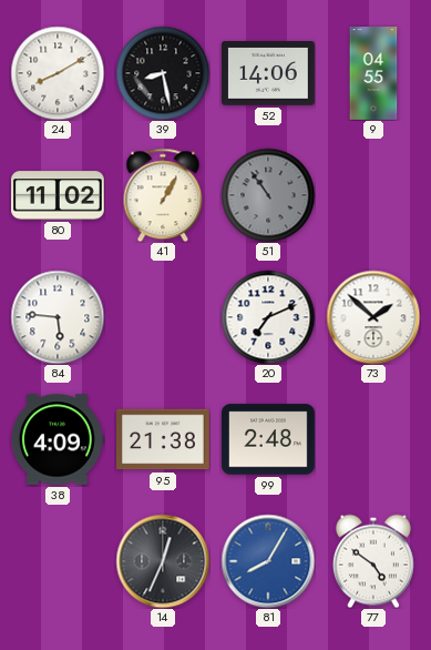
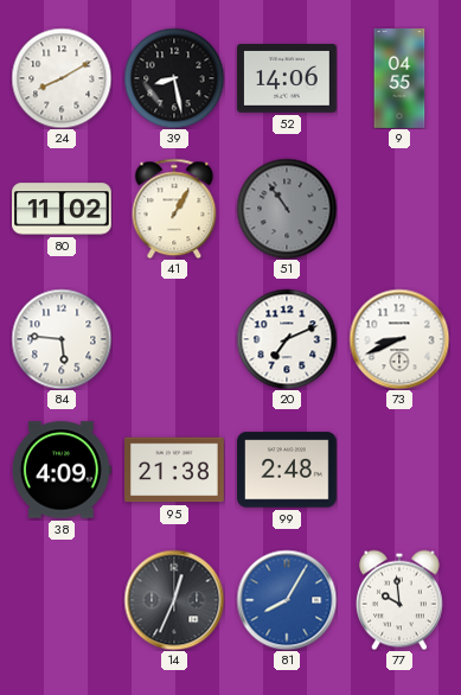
73: 1:52 -> 8:41 (399, 339)
77: 4:51 -> 9:59 (399, 600)
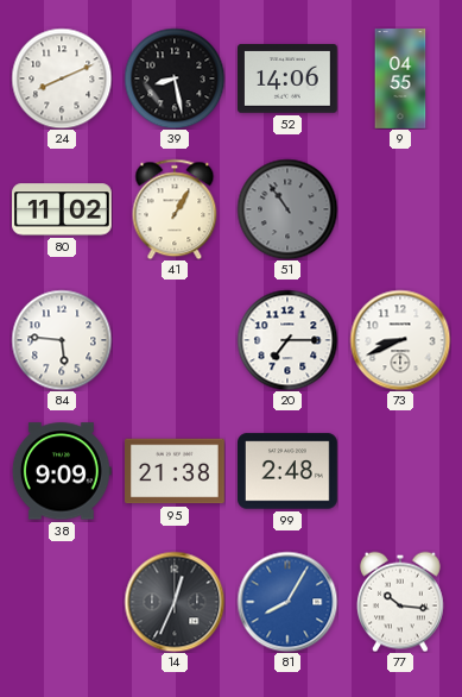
24: 8:10 -> 8:11 (62, 79)
20: 7:11 -> 7:15 (287, 340)
38: 4:09 -> 9:09 (62, 471)
77: 9:59 -> 10:16 (400, 602)
